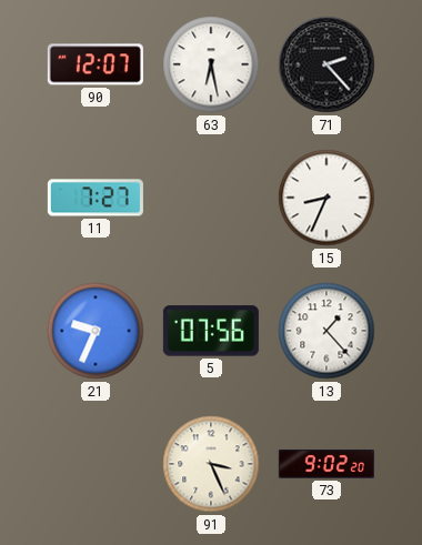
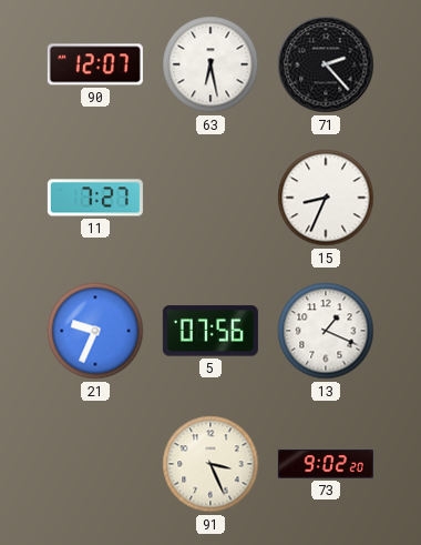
13: 1:23 -> 1:19 (326, 331)
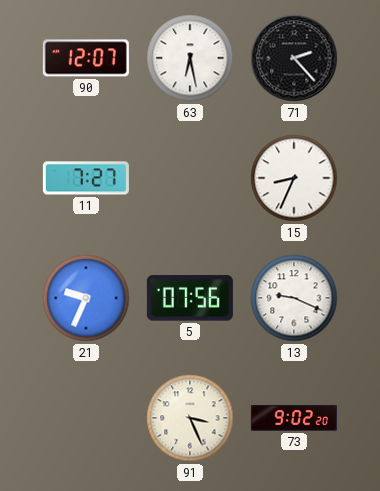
13: 1:19 -> 9:19 (294, 298)
